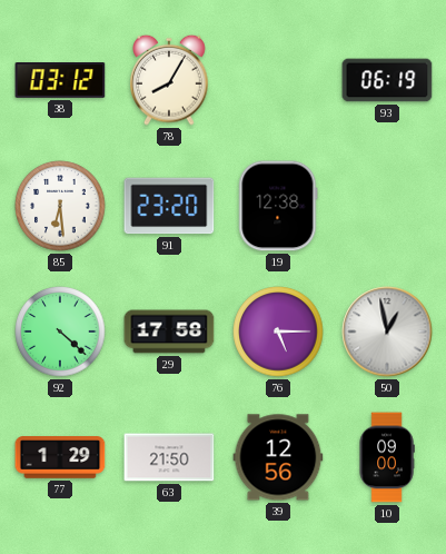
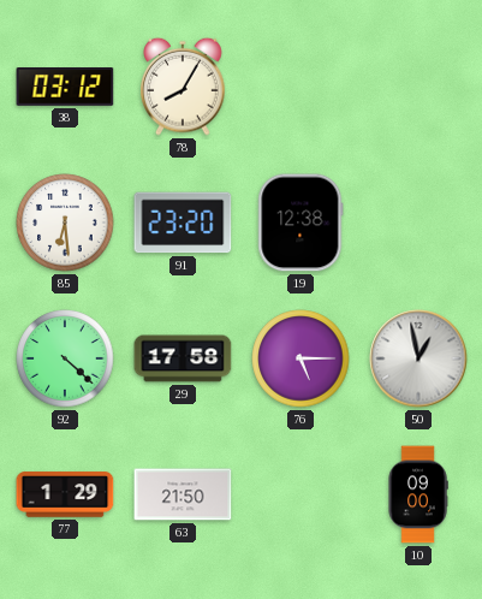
93: 06:19 -> none (387, 80)
39: 12:56 -> none (278, 457)
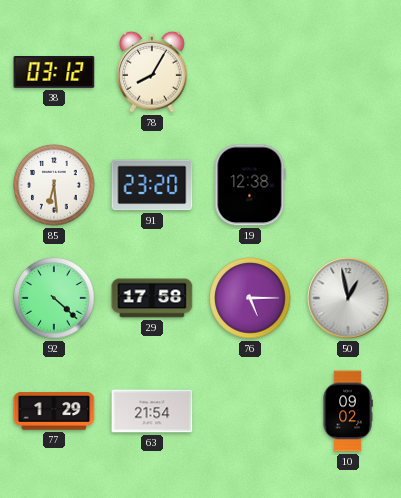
63: 21:50 -> 21:54 (152, 411)
10: 09:00 -> 09:02 (348, 411)
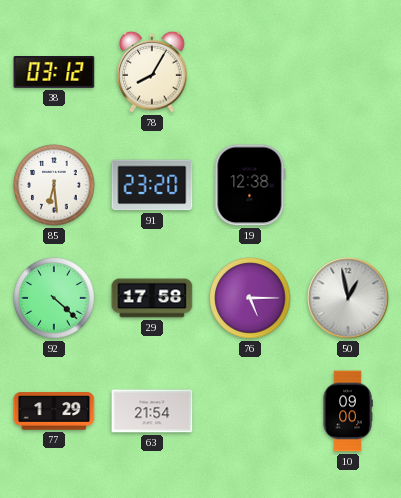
10: 09:02 -> 09:00 (348, 411)
